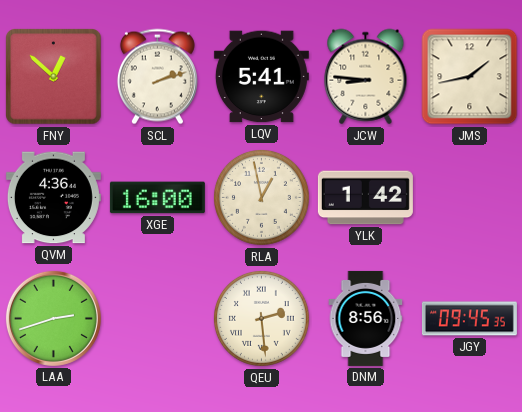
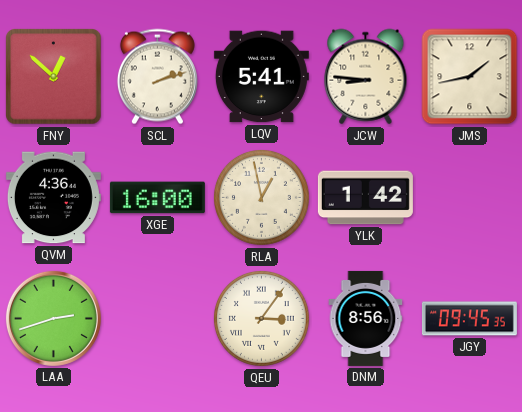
QEU: 2:29 -> 3:06 (261, 318)
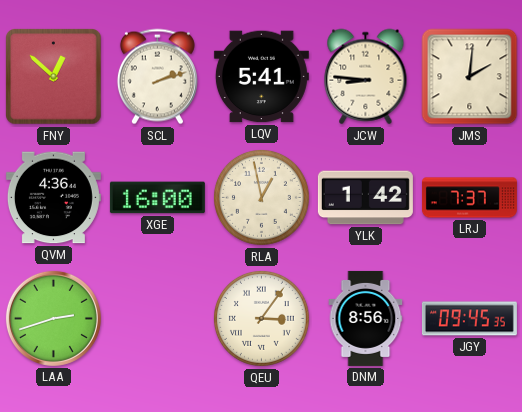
JMS: 1:43 -> 2:01 (470, 77)
LRJ: none -> 7:37 (469, 198)
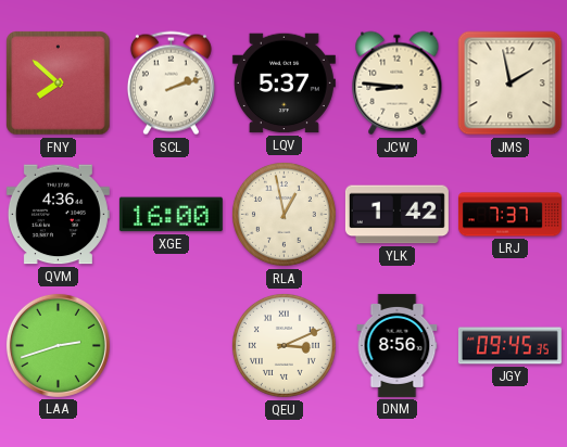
FNY: 12:52 -> 7:52 (59, 84)
LQV: 5:41 -> 5:37 (283, 84)
JMS: 2:01 -> 1:58 (511, 84)
QEU: 3:06 -> 3:11 (283, 345)
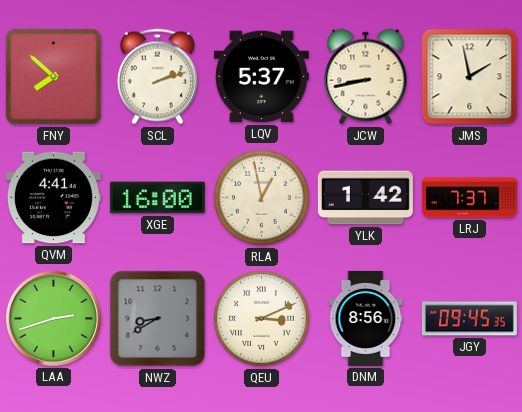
JCW: 8:46 -> 8:43 (366, 77)
QVM: 4:36 -> 4:41 (53, 198)
NWZ: none -> 8:40 (158, 319)
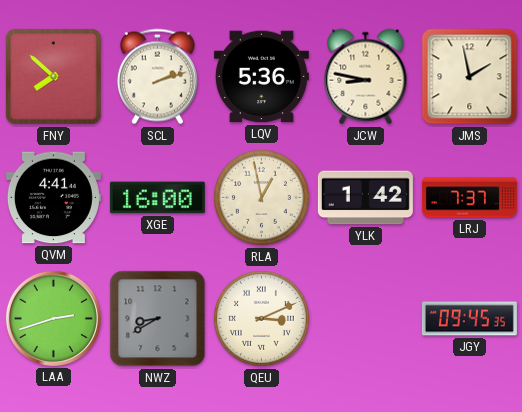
LQV: 5:37 -> 5:36 (261, 77)
JCW: 8:43 -> 8:47 (366, 77)
DNM: 8:56 -> none (366, 318)
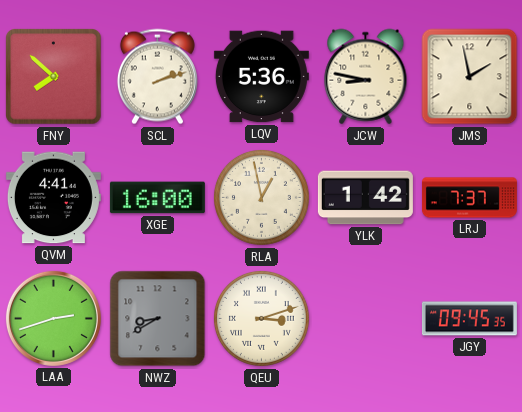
QEU: 3:11 -> 3:12 (261, 318)
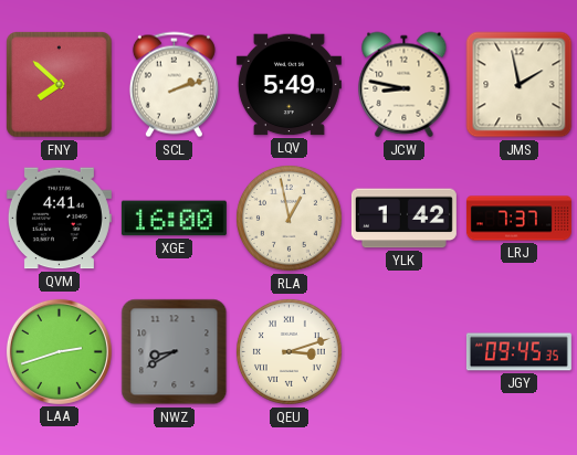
LQV: 5:36 -> 5:49 (288, 85)
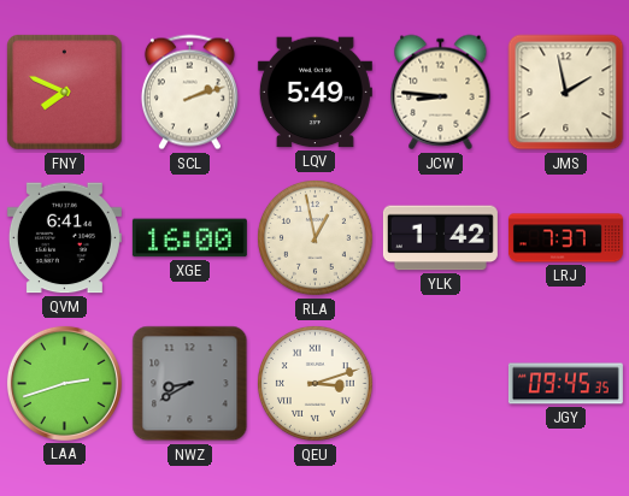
FNY: 7:52 -> 7:49 (65, 93)
JCW: 8:47 -> 8:46 (441, 93)
QVM: 4:41 -> 6:41 (64, 238)
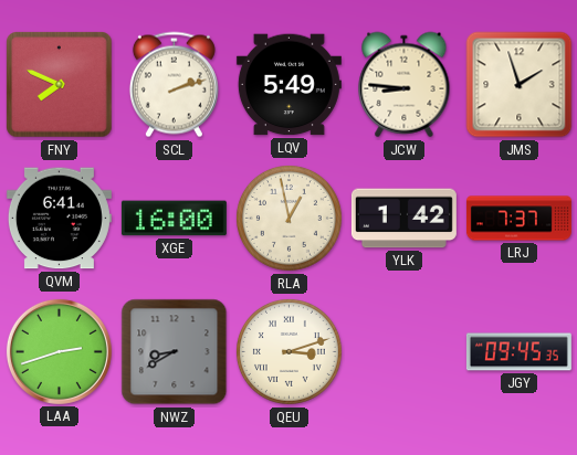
JMS: 1:58 -> 1:57 (520, 85)
